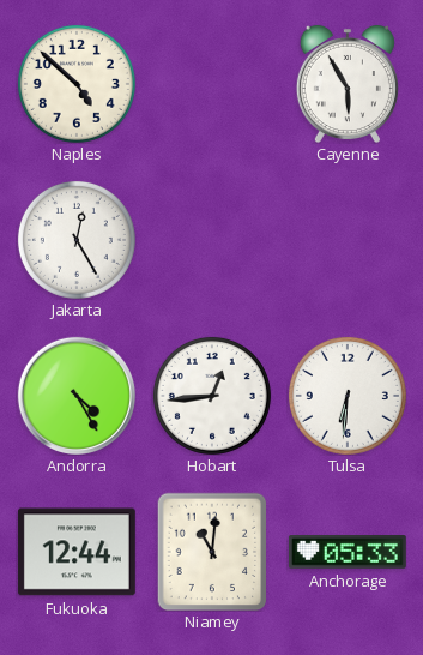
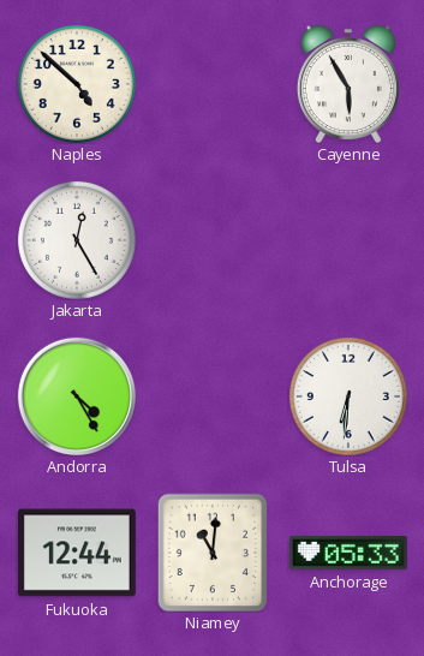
Hobart: 12:44 -> none (212, 396)
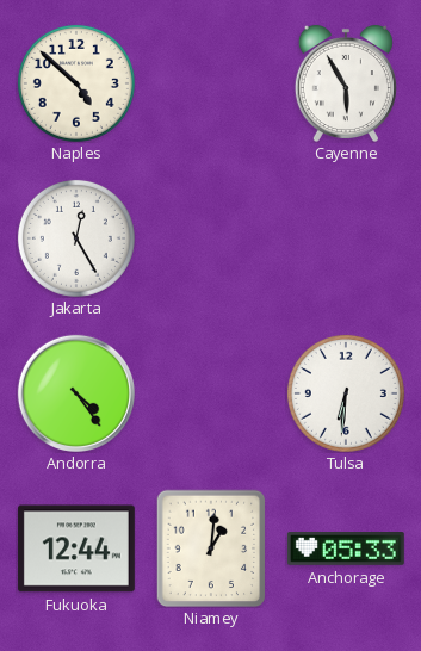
Andorra: 4:25 -> 4:24 (76, 393)
Niamey: 11:01 -> 1:01 (211, 548)
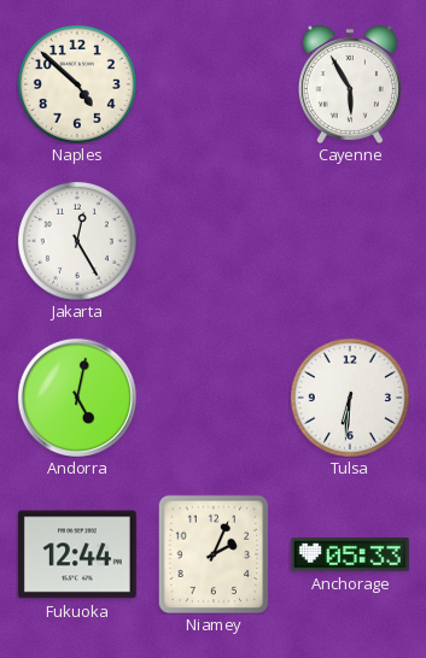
Andorra: 4:24 -> 5:02 (77, 398)
Niamey: 1:01 -> 2:04 (214, 554)
